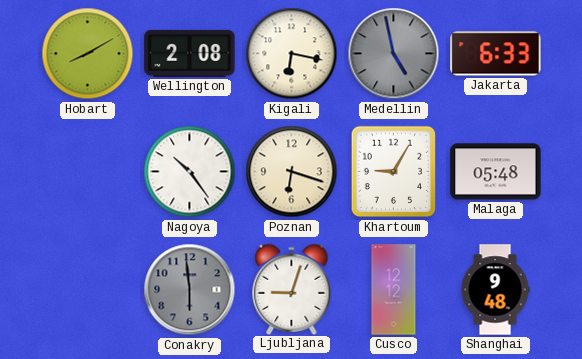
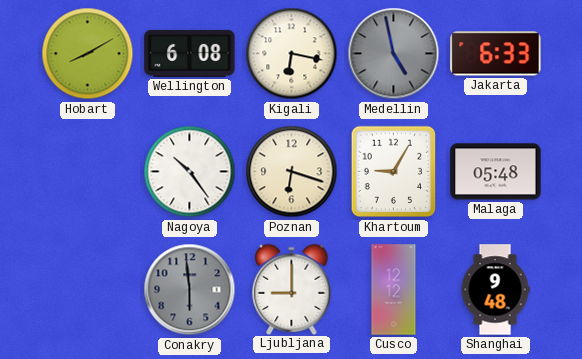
Wellington: 2:08 -> 6:08 (190, 53)
Ljubljana: 9:03 -> 9:00 (292, 289)
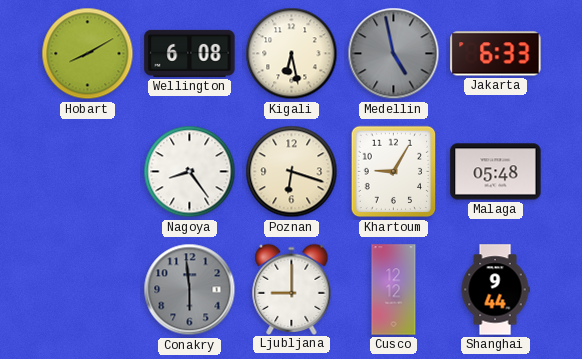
Kigali: 6:17 -> 6:28 (292, 54)
Nagoya: 10:24 -> 8:24 (190, 172)
Shanghai: 9:48 -> 9:44 (495, 290)
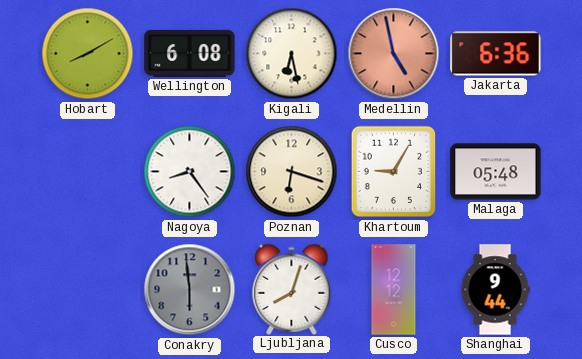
Medellin dial: grey -> salmon (394, 54)
Jakarta: 6:33 -> 6:36 (496, 54)
Ljubljana: 9:00 -> 8:03 (292, 289)
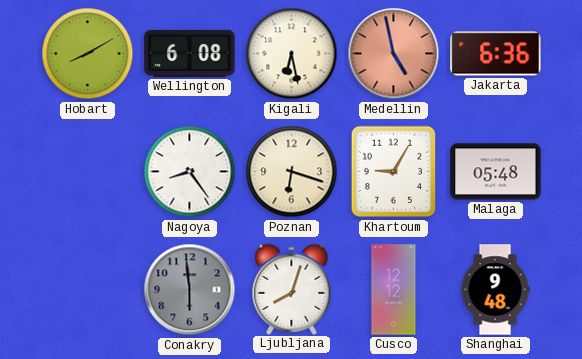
Shanghai: 9:44 -> 9:48 (495, 290)
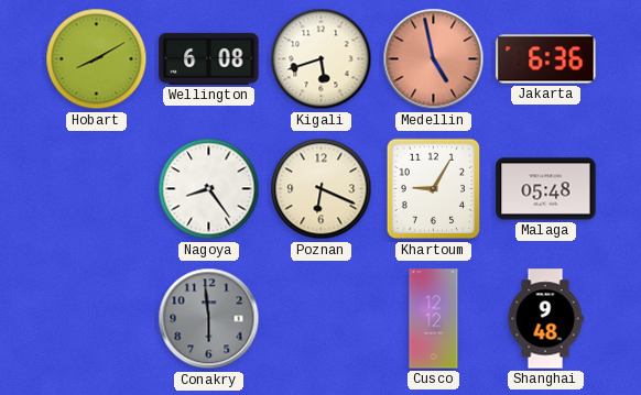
Kigali: 6:28 -> 5:42 (322, 59)
Poznan: 6:18 -> 6:19 (322, 189)
Ljubljana: 8:03 -> none (292, 289)
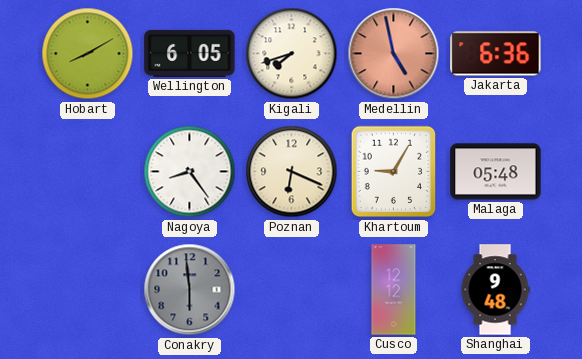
Wellington: 6:08 -> 6:05 (190, 53)
Kigali: 5:42 -> 7:42 (292, 54)
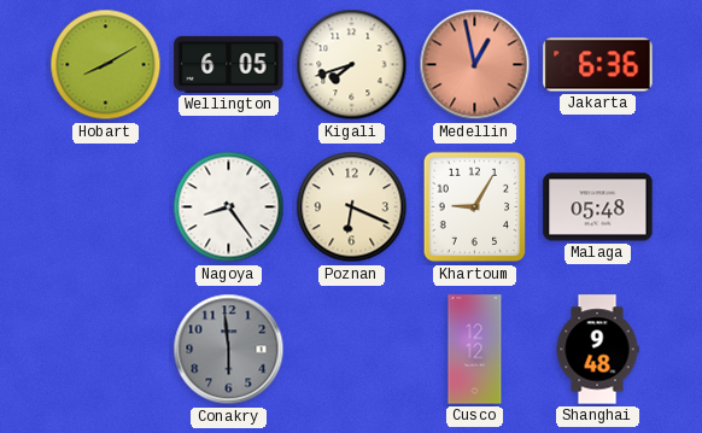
Medellin: 4:58 -> 12:58 (475, 65)
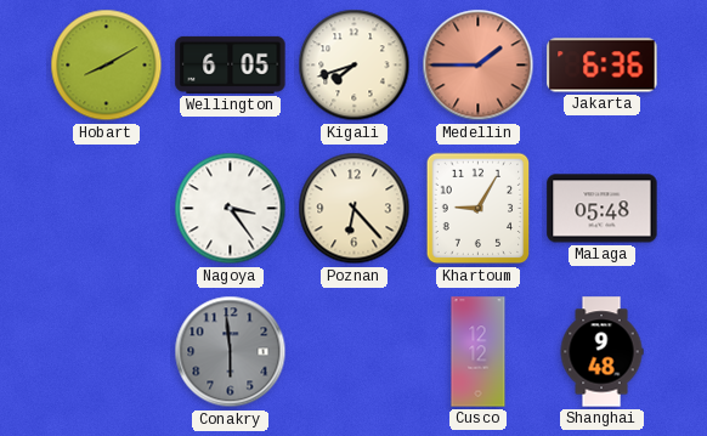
Medellin: 12:58 -> 1:45 (479, 66)
Nagoya: 8:24 -> 3:24 (231, 209)
Poznan: 6:19 -> 6:23 (355, 209)
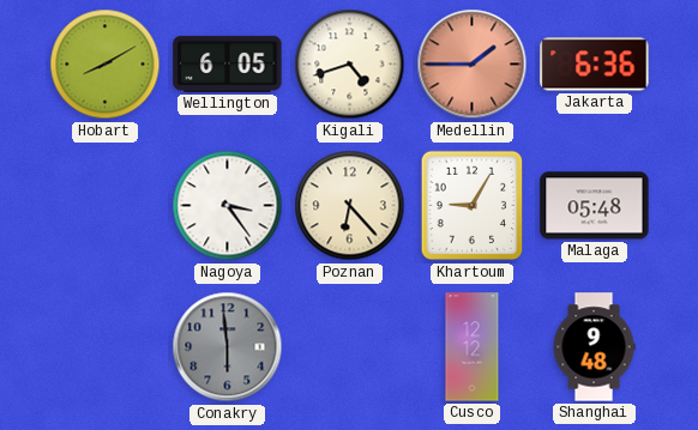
Kigali: 7:42 -> 4:42 (350, 65)
